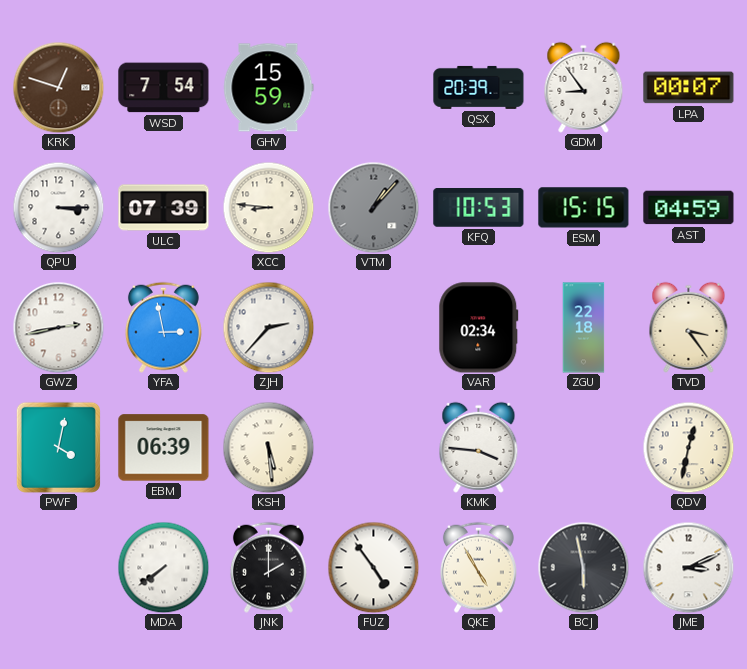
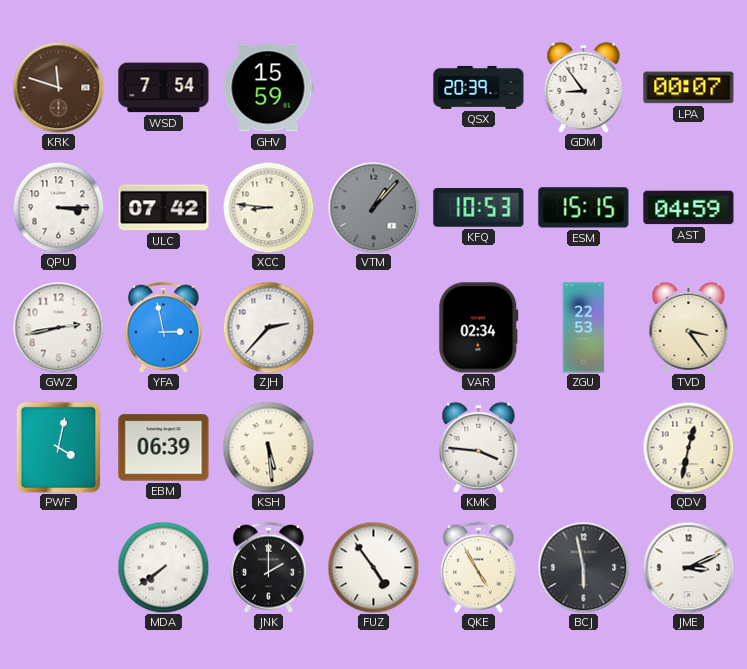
KRK: 12:48 -> 11:48 (58, 87)
ULC: 07:39 -> 07:42 (164, 208)
ZGU: 22:18 -> 22:53 (584, 328)
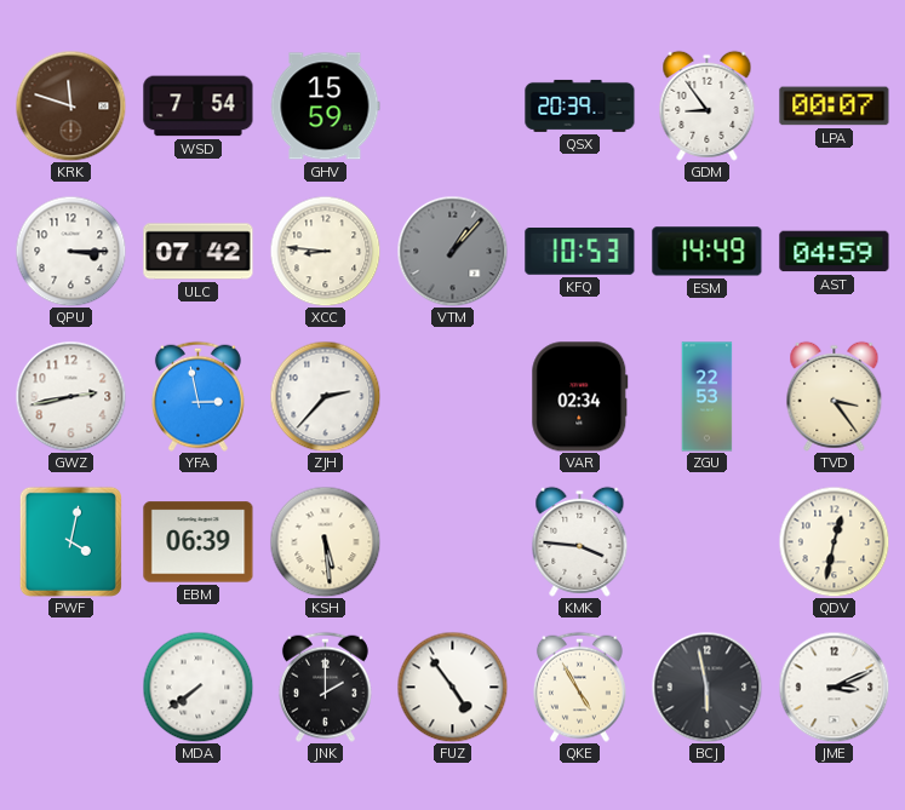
ESM: 15:15 -> 14:49 (708, 252)
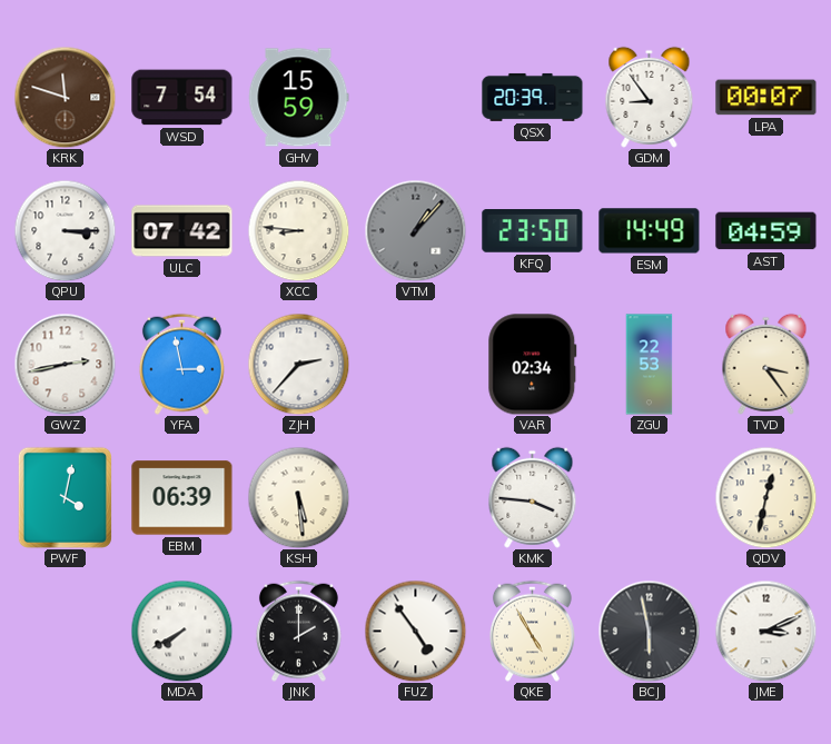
KFQ: 10:53 -> 23:50 (533, 231)
MDA: 7:39 -> 7:40 (181, 631)
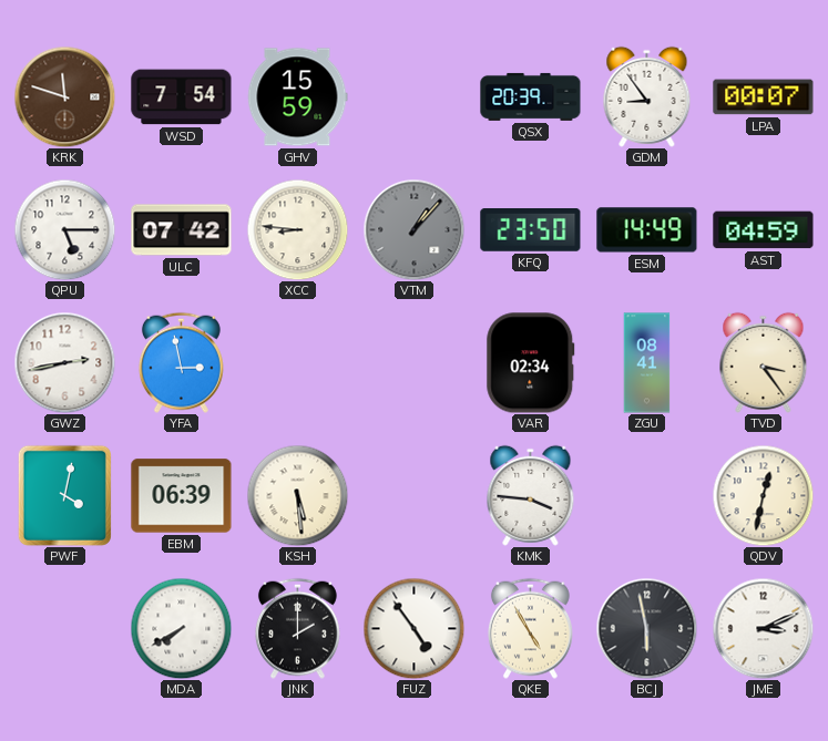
QPU: 3:15 -> 5:15 (64, 229)
ZJH: 2:37 -> none (298, 364)
ZGU: 22:53 -> 08:41 (647, 363)
